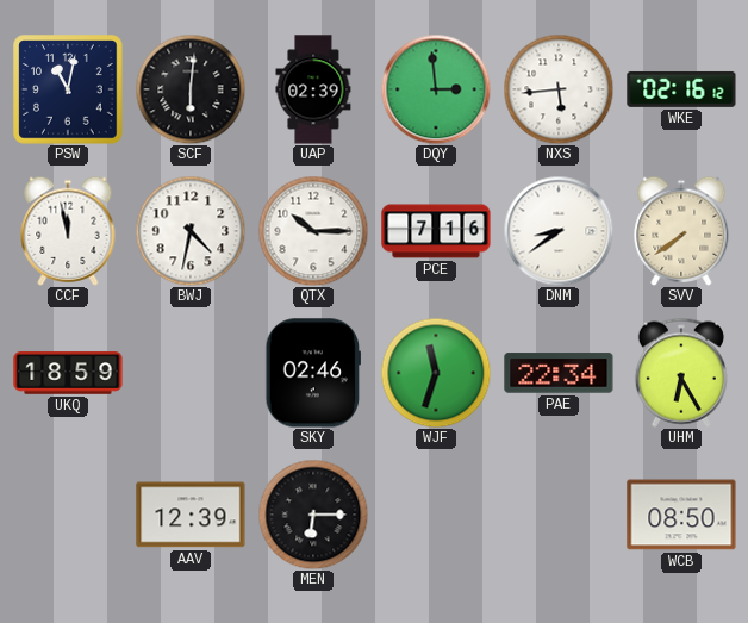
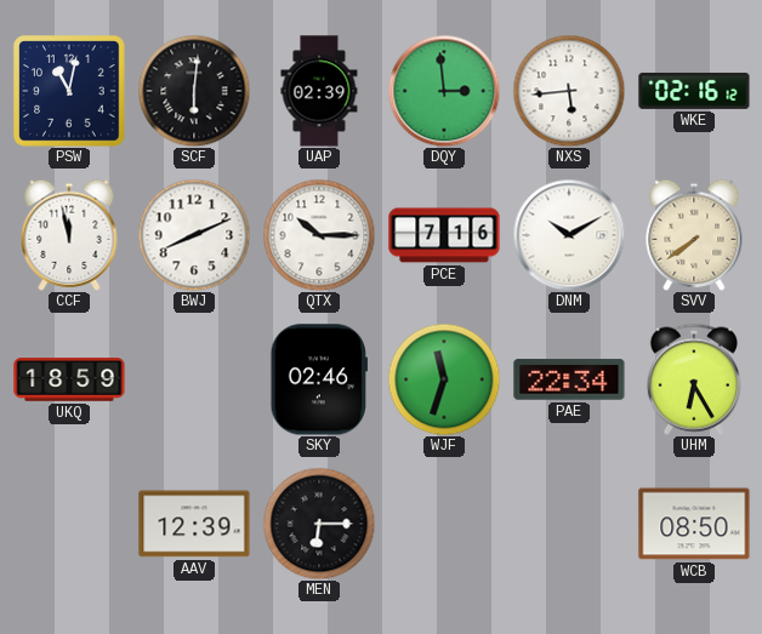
BWJ: 4:32 -> 8:11 (194, 235)
DNM: 8:39 -> 10:10 (569, 235)
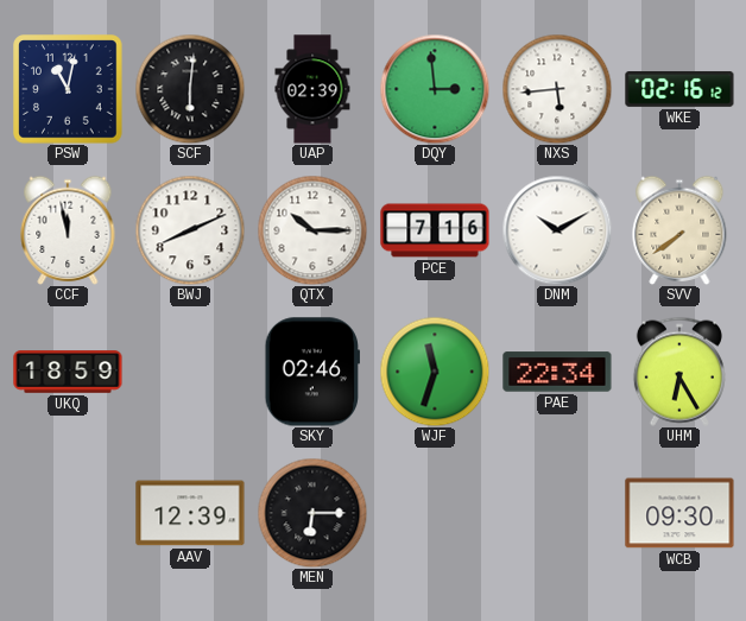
WCB: 08:50 -> 09:30 (679, 513)
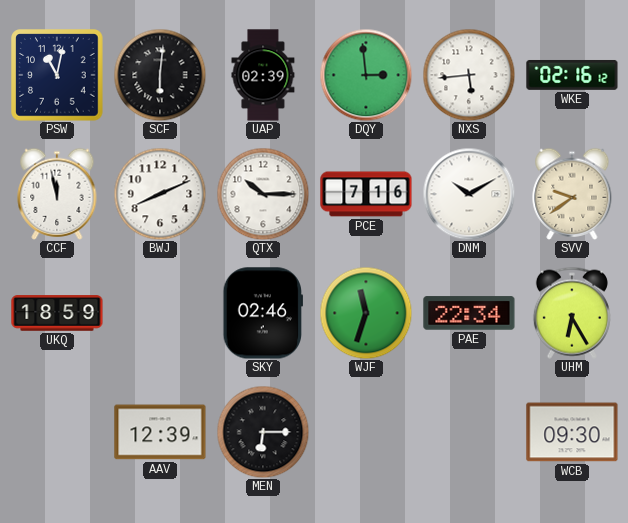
SVV: 7:39 -> 9:39 (572, 194)
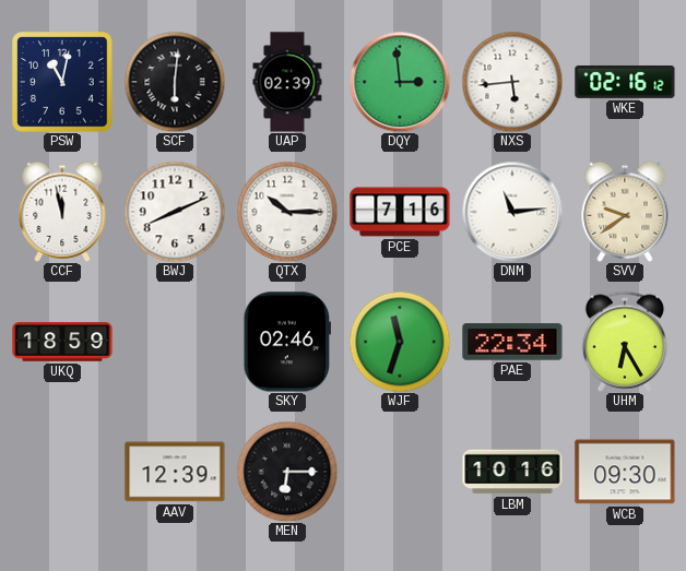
DNM: 10:10 -> 11:14 (512, 212)
LBM: none -> 10:16 (512, 472)
